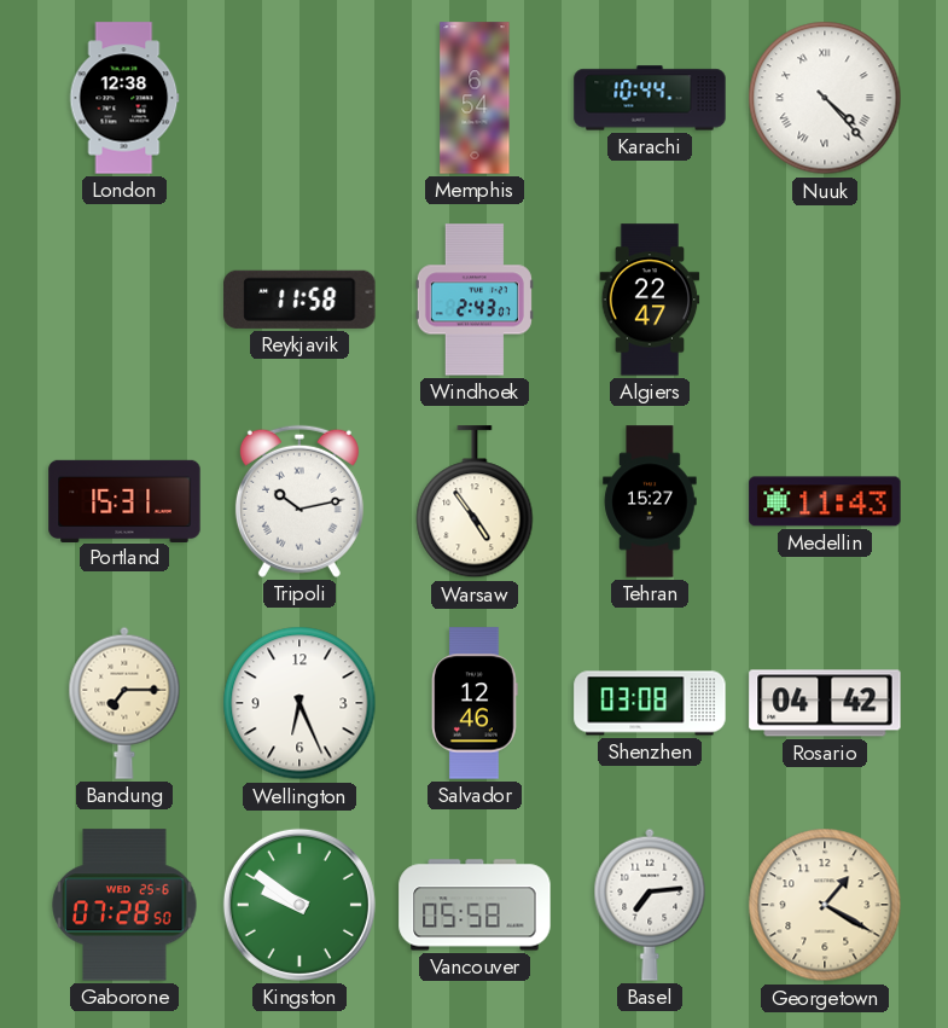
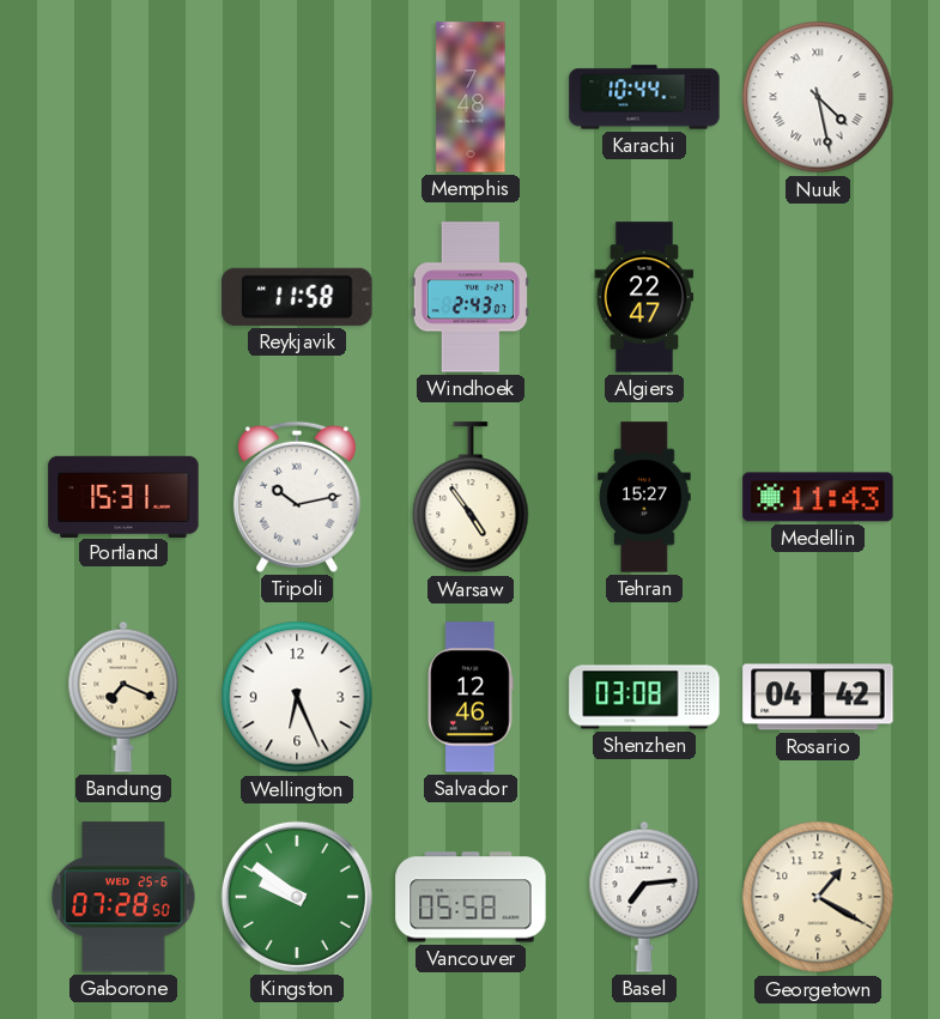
London: 12:38 -> none (124, 98)
Memphis: 6:54 -> 7:48 (471, 97)
Nuuk: 4:23 -> 4:28 (818, 97)
Bandung: 7:15 -> 7:19 (123, 697)
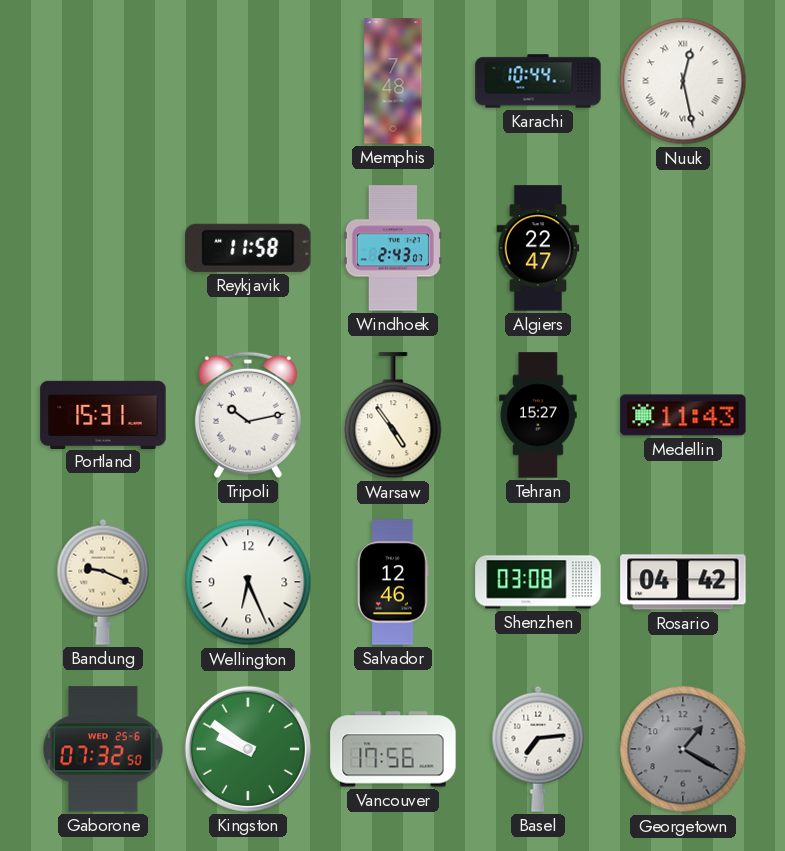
Nuuk: 4:28 -> 12:28 (683, 81)
Bandung: 7:19 -> 9:19 (103, 582)
Gaborone: 07:28 -> 07:32 (103, 749)
Vancouver: 05:58 -> 17:56 (393, 749)
Georgetown dial: cream -> grey (683, 749)
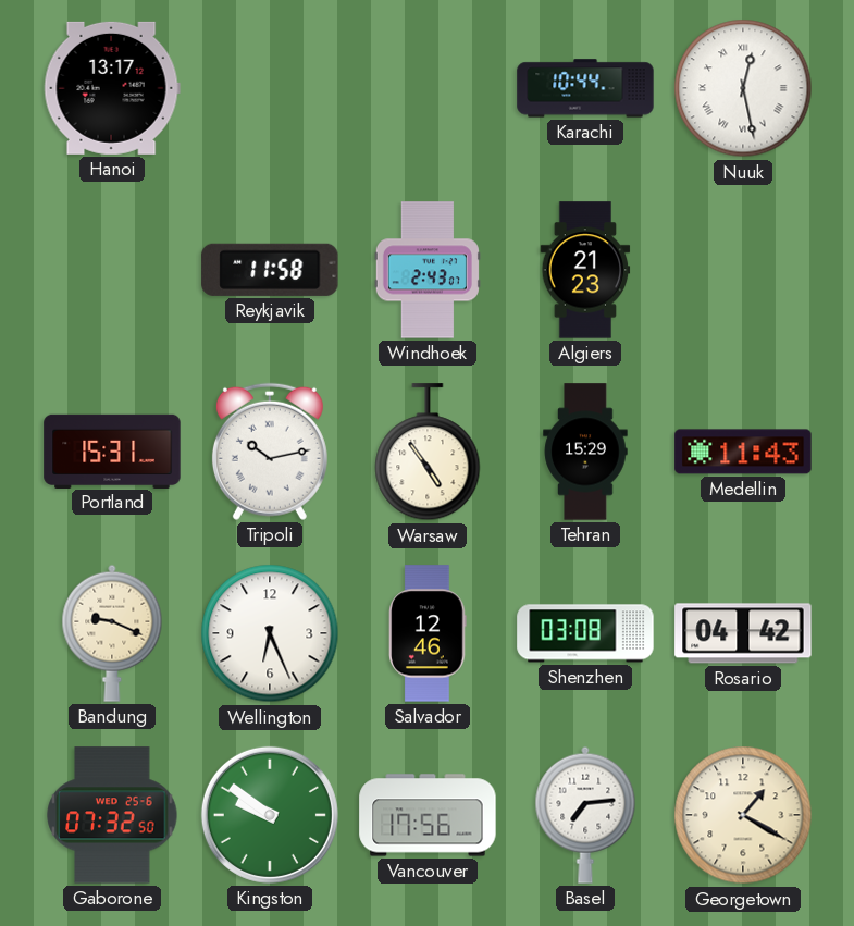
Hanoi: none -> 13:17 (112, 88)
Memphis: 7:48 -> none (393, 81)
Algiers: 22:47 -> 21:23 (585, 270)
Tehran: 15:27 -> 15:29 (585, 452)
Georgetown dial: grey -> cream (743, 815)
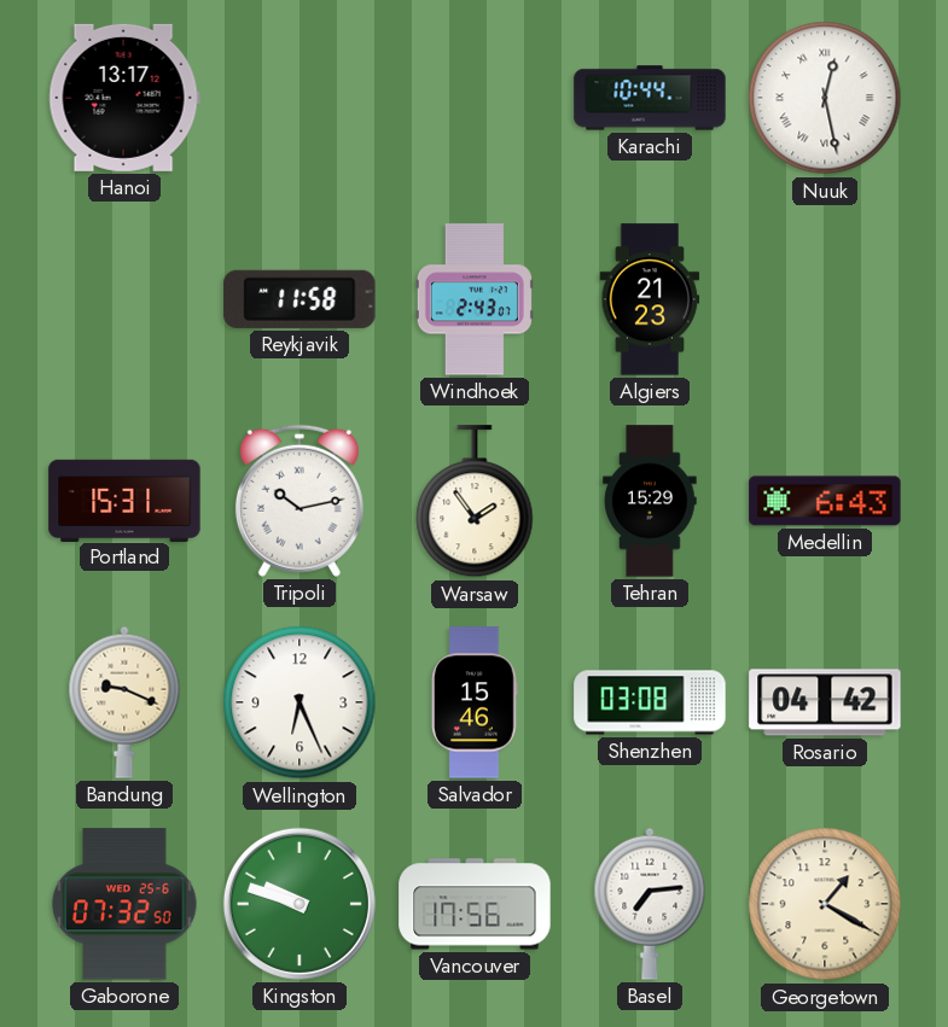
Warsaw: 4:54 -> 1:54 (475, 502)
Medellin: 11:43 -> 6:43 (825, 501)
Salvador: 12:46 -> 15:46 (475, 702)
Kingston: 9:51 -> 9:48 (299, 904)
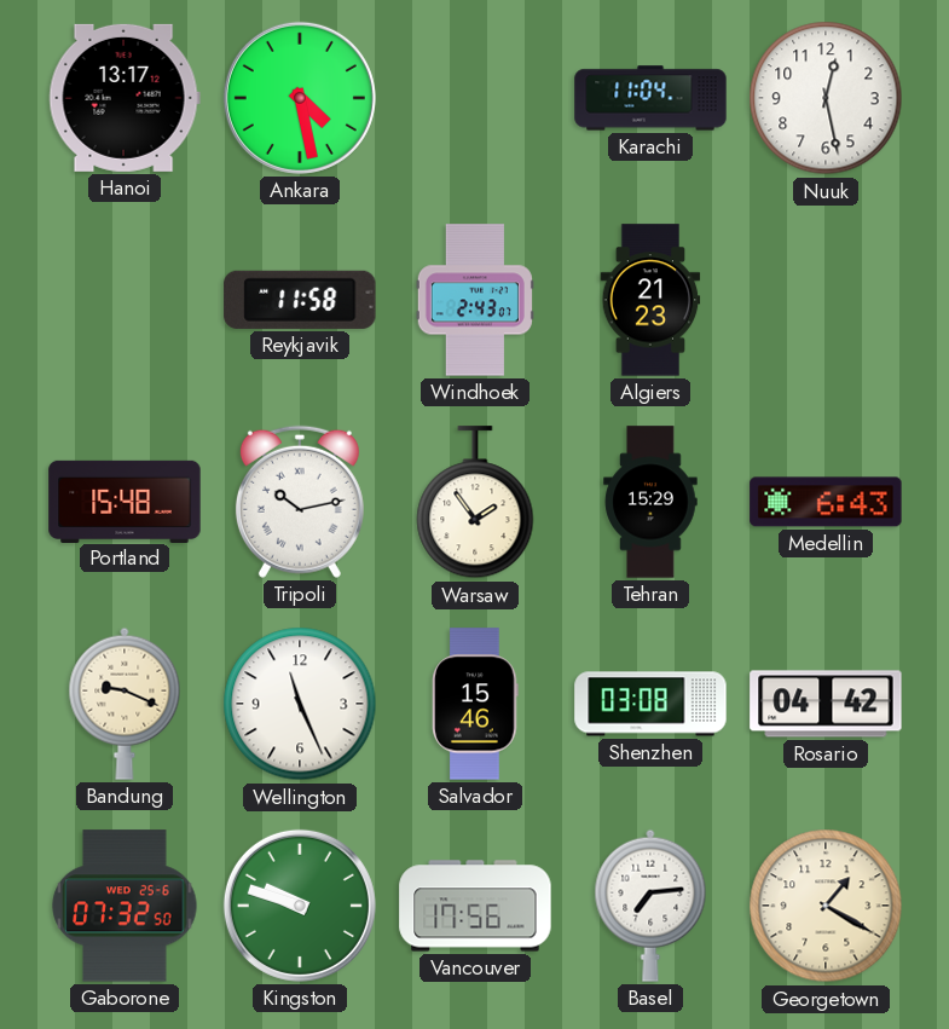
Ankara: none -> 4:28 (300, 98)
Karachi: 10:44 -> 11:04 (650, 98)
Nuuk numerals: Roman -> Arabic (826, 98)
Portland: 15:31 -> 15:48 (125, 501)
Wellington: 6:26 -> 11:26 (300, 704)
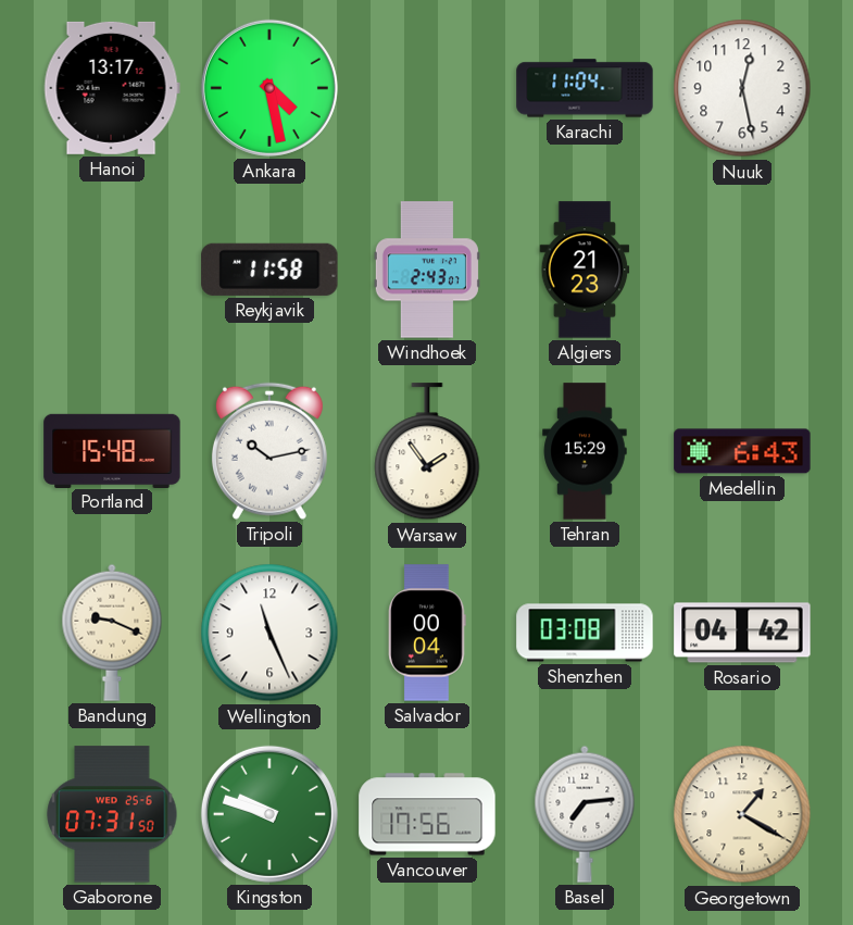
Salvador: 15:46 -> 00:04 (427, 633)
Gaborone: 07:32 -> 07:31 (112, 814)
